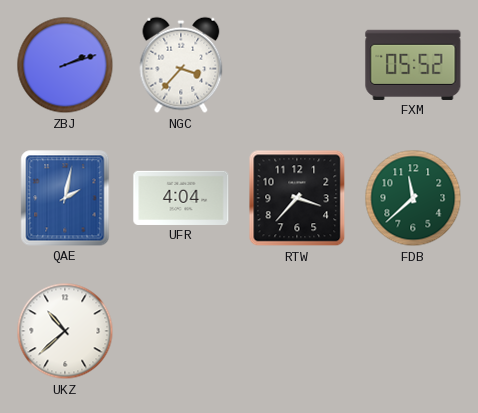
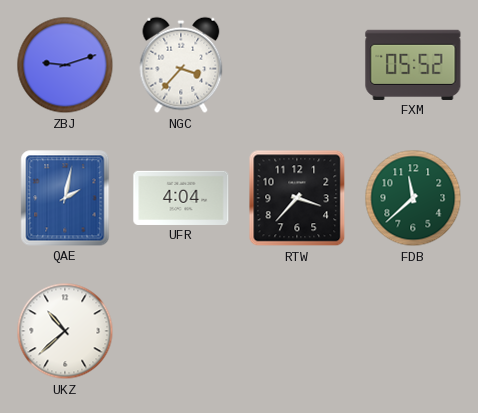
ZBJ: 2:12 -> 9:12 (65, 65)
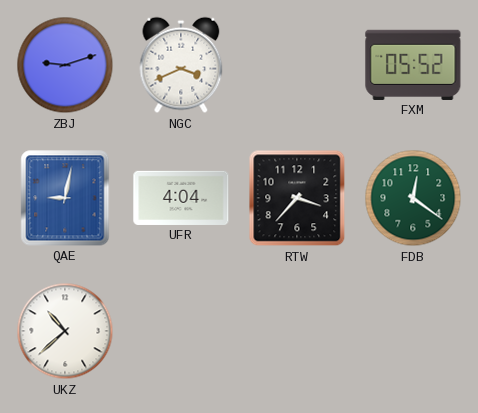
NGC: 3:37 -> 3:41 (181, 65)
QAE: 2:02 -> 9:02 (65, 198)
FDB: 11:38 -> 12:21 (413, 198)
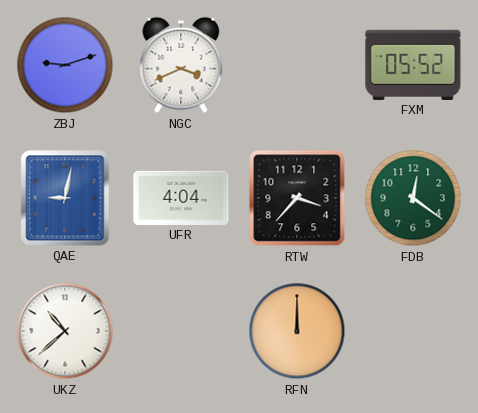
RFN: none -> 12:00 (297, 331)
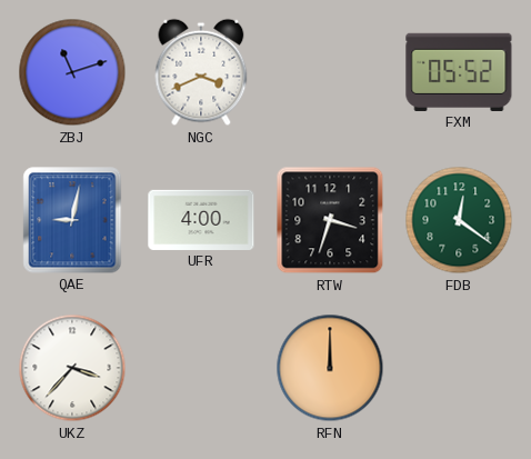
ZBJ: 9:12 -> 11:12 (72, 72)
UFR: 4:04 -> 4:00 (201, 220)
RTW: 3:37 -> 3:33 (330, 220)
UKZ: 10:38 -> 3:37 (72, 368)
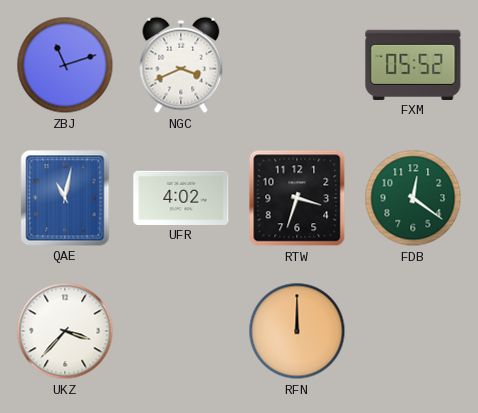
QAE: 9:02 -> 11:02 (65, 198)
UFR: 4:00 -> 4:02 (181, 198)
